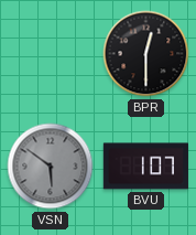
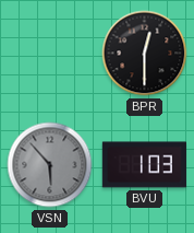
VSN: 5:51 -> 5:53 (50, 165)
BVU: 1:07 -> 1:03 (144, 165)
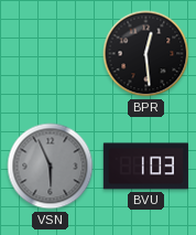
BPR: 12:30 -> 12:29 (146, 54)
VSN: 5:53 -> 5:56 (51, 167)
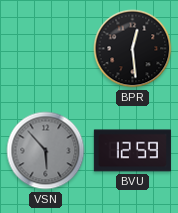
VSN: 5:56 -> 5:53 (46, 151)
BVU: 1:03 -> 12:59 (132, 151)
